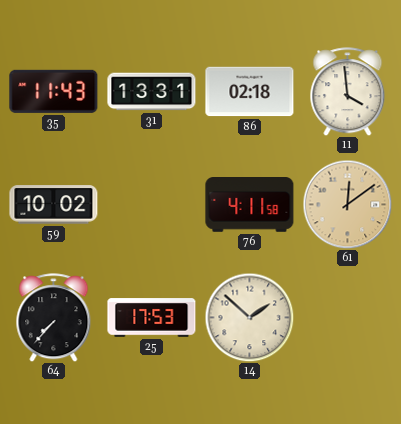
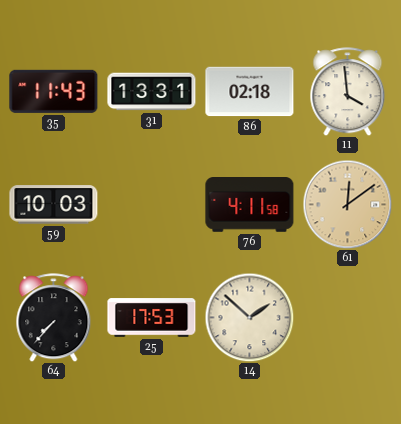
59: 10:02 -> 10:03 (54, 205)
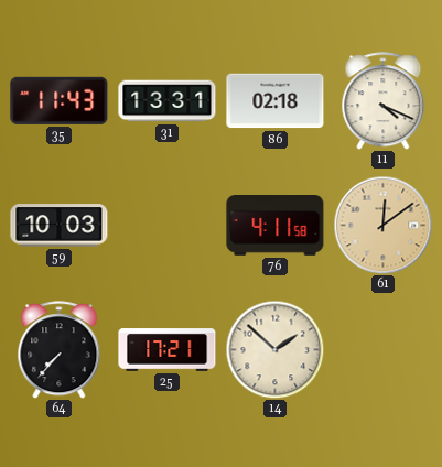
11: 3:59 -> 4:19 (384, 101)
25: 17:53 -> 17:21 (168, 350)
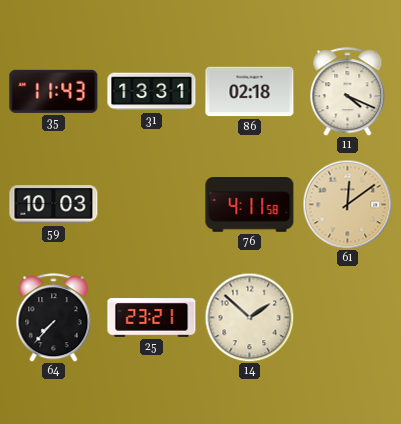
25: 17:21 -> 23:21 (152, 318)
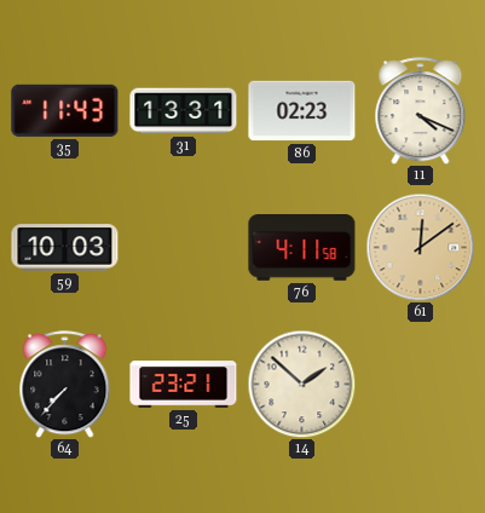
86: 02:18 -> 02:23 (302, 111)
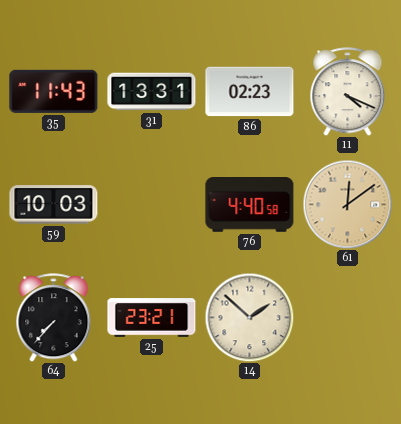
76: 4:11 -> 4:40 (250, 205)
